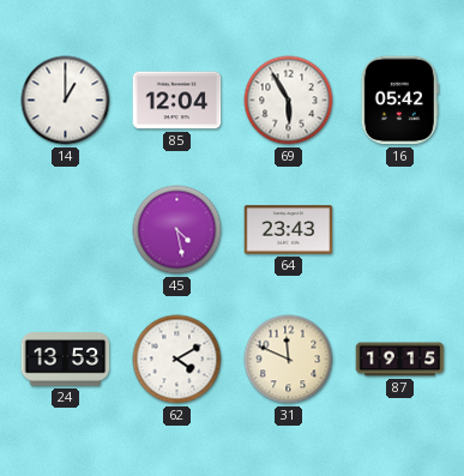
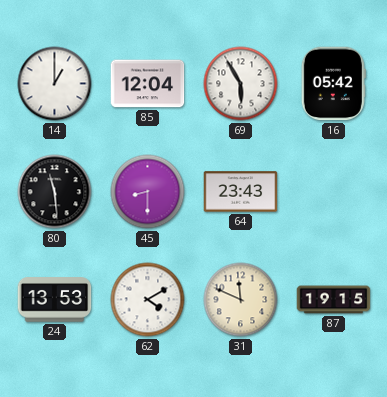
80: none -> 11:29 (55, 192)
45: 4:28 -> 8:30 (148, 192)
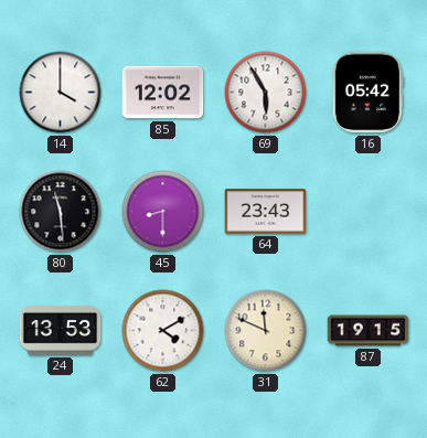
14: 1:00 -> 4:00 (61, 93)
85: 12:04 -> 12:02 (163, 93)
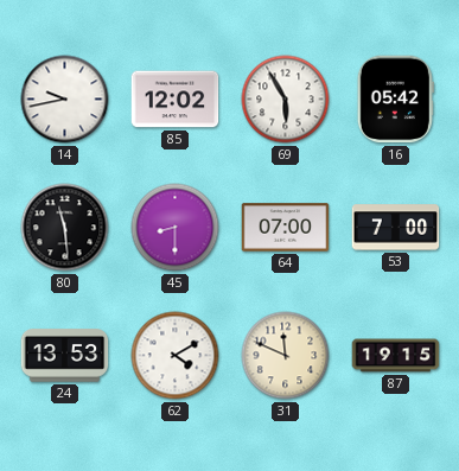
14: 4:00 -> 9:43 (65, 100)
64: 23:43 -> 07:00 (286, 228)
53: none -> 7:00 (396, 228)
